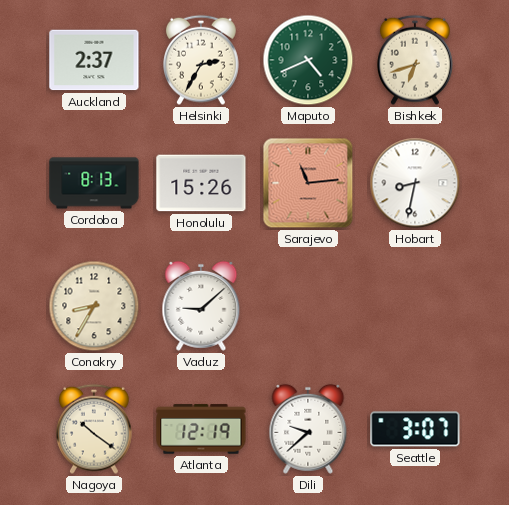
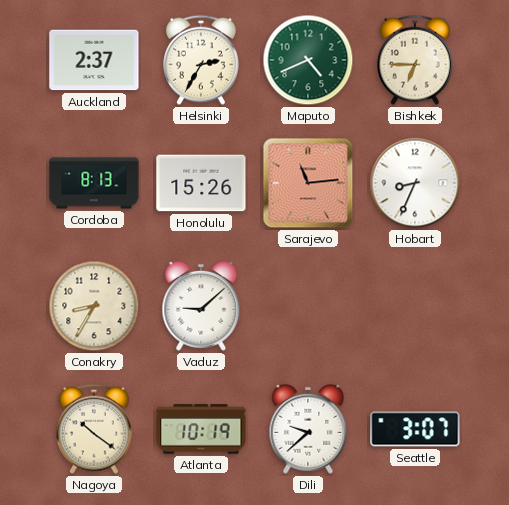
Bishkek: 6:42 -> 6:45 (416, 60)
Hobart: 8:32 -> 8:34 (415, 183)
Atlanta: 12:19 -> 10:19 (201, 429)
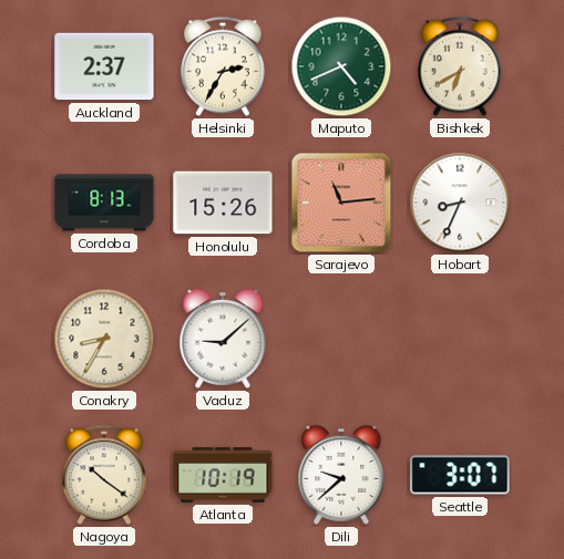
Bishkek: 6:45 -> 6:40 (461, 66)
